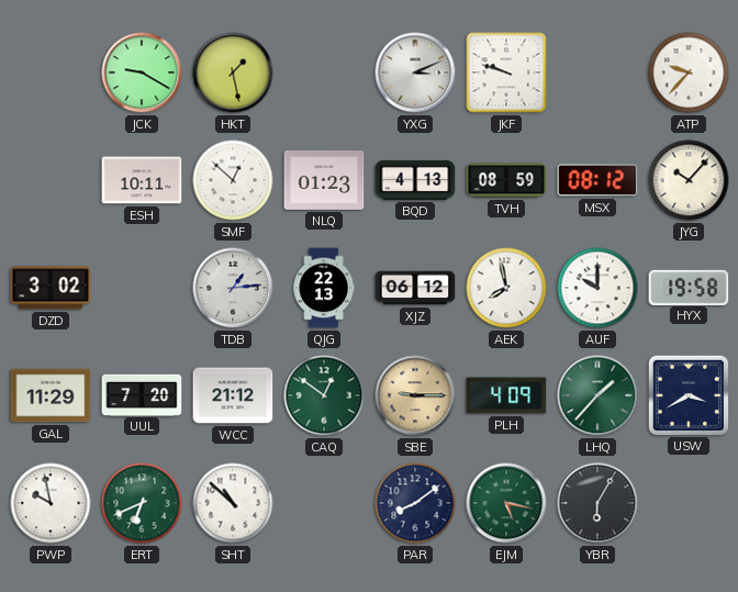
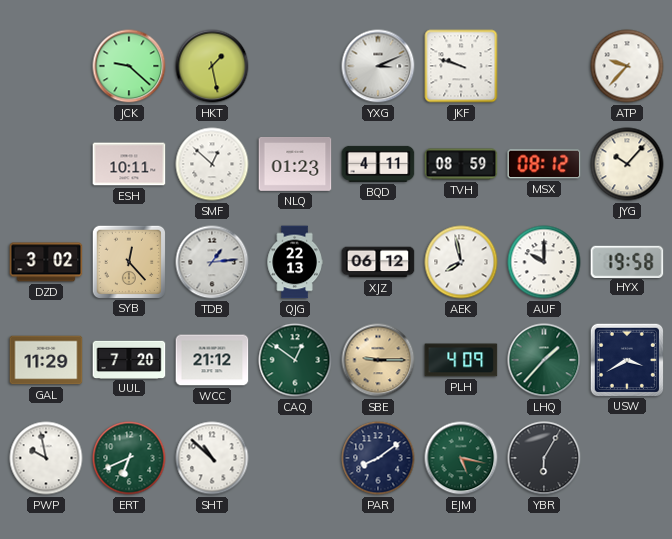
JCK: 9:20 -> 9:22 (129, 66)
BQD: 4:13 -> 4:11 (378, 164)
SYB: none -> 12:23 (128, 261)
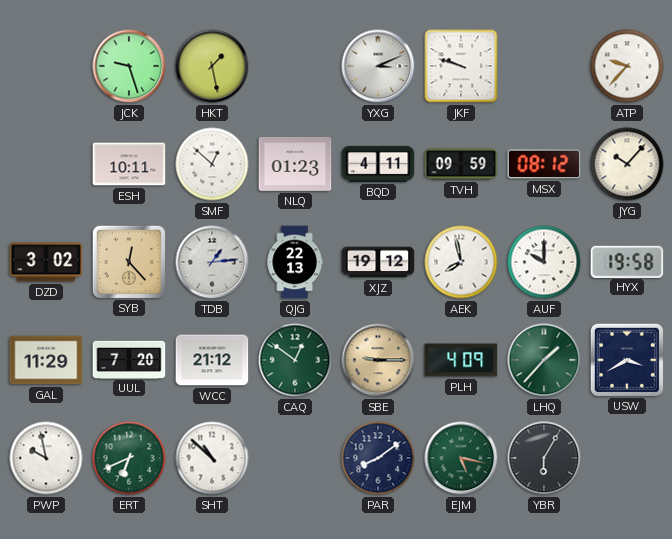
JCK: 9:22 -> 9:27 (129, 66)
TVH: 08:59 -> 09:59 (461, 164)
XJZ: 06:12 -> 19:12 (378, 262)
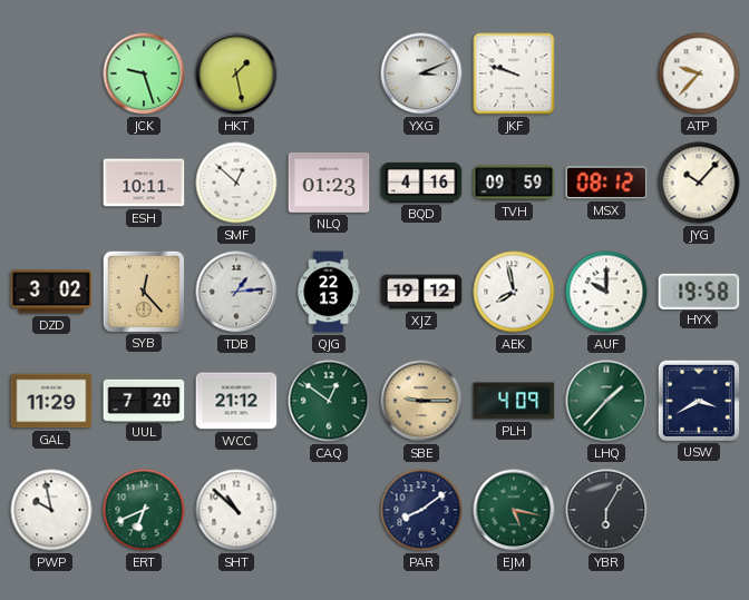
BQD: 4:11 -> 4:16 (421, 183)
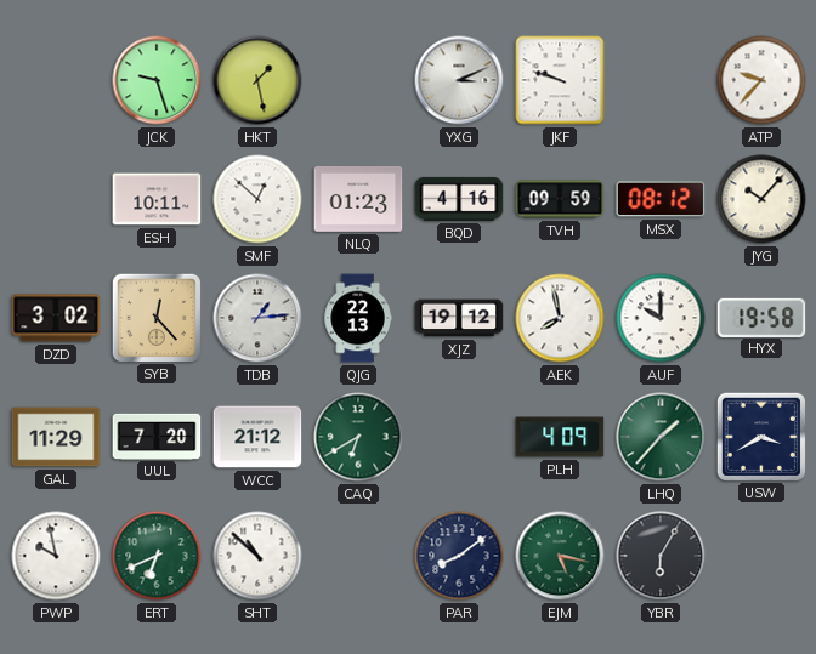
CAQ: 12:51 -> 6:40 (358, 437)
SBE: 9:15 -> none (421, 401)
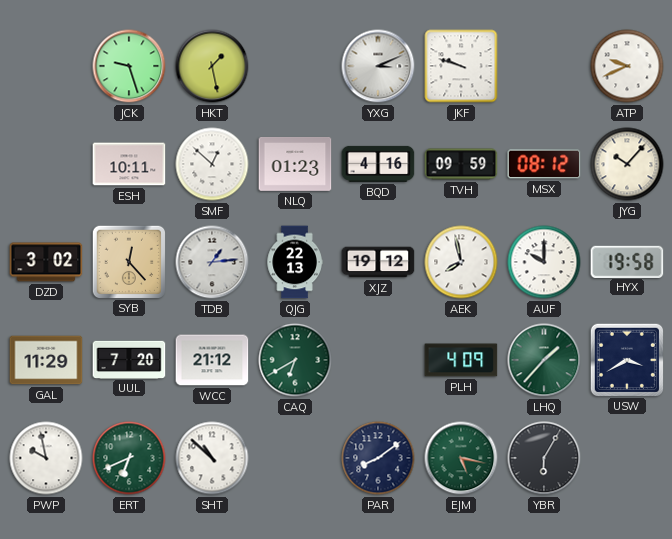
ATP: 9:37 -> 9:41 (627, 66)
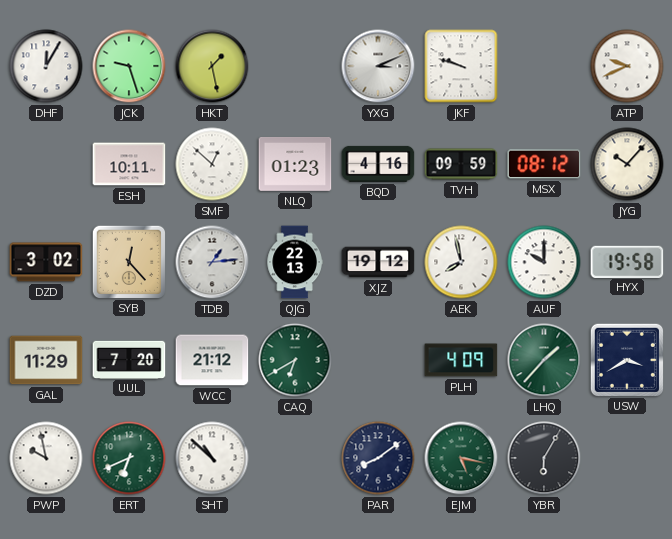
DHF: none -> 12:05 (46, 66)
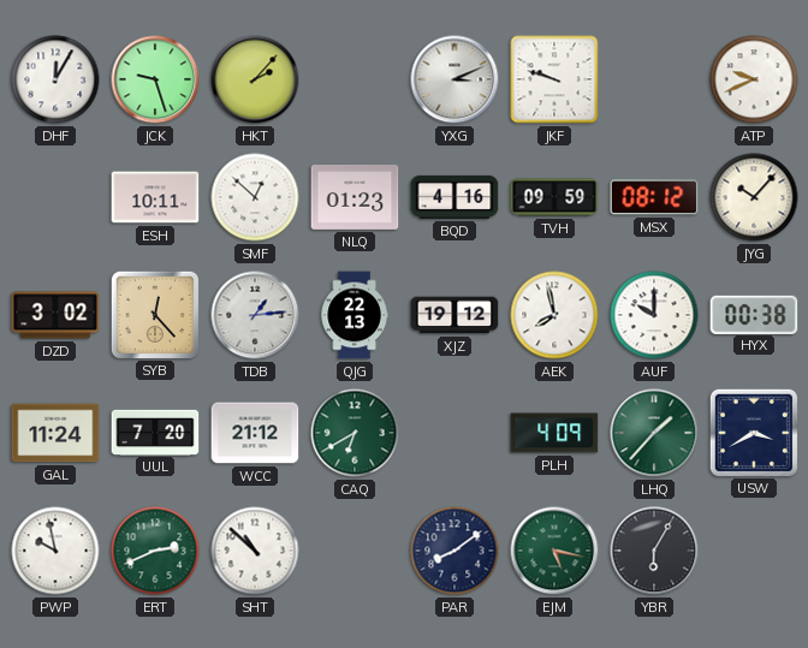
HKT: 1:28 -> 2:07 (255, 79)
HYX: 19:58 -> 00:38 (754, 314)
GAL: 11:29 -> 11:24 (55, 433)
ERT: 6:41 -> 2:41 (155, 551)
